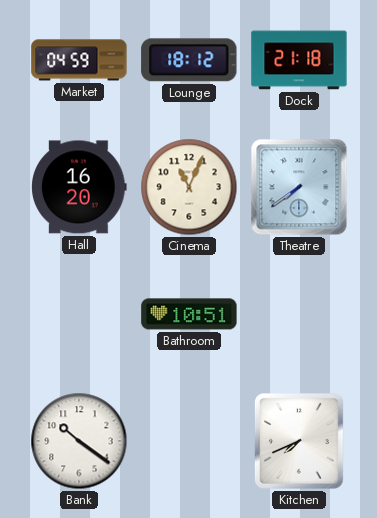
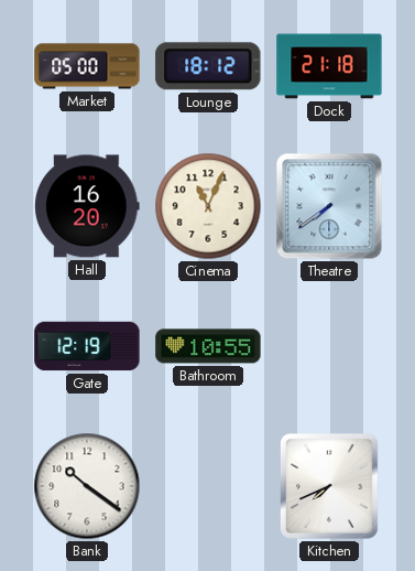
Market: 04:59 -> 05:00 (87, 66)
Gate: none -> 12:19 (87, 346)
Bathroom: 10:51 -> 10:55 (208, 346)
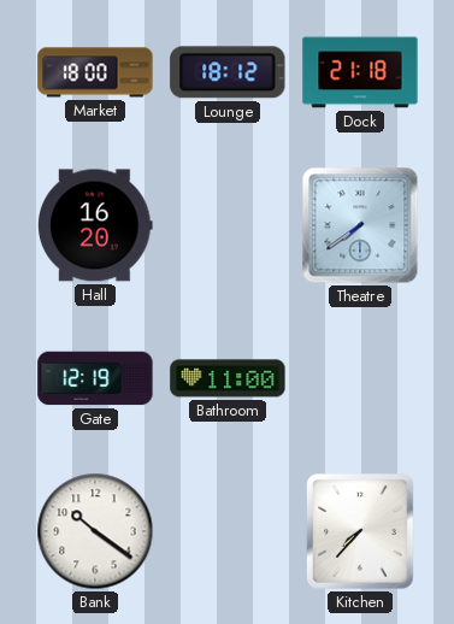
Market: 05:00 -> 18:00 (95, 72)
Cinema: 11:04 -> none (208, 206)
Bathroom: 10:55 -> 11:00 (228, 378)
Kitchen: 7:41 -> 7:37 (361, 532)
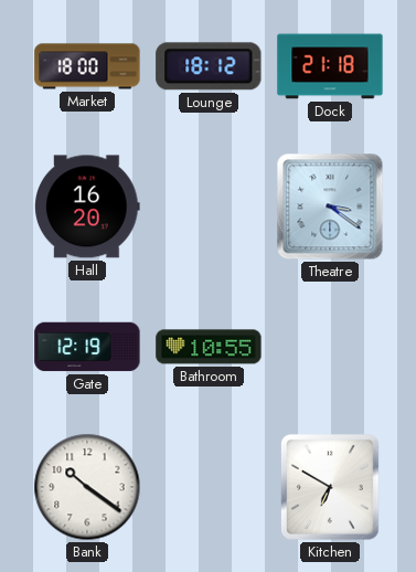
Theatre: 7:39 -> 3:21 (330, 206)
Bathroom: 11:00 -> 10:55 (209, 347)
Kitchen: 7:37 -> 6:50 (331, 488)
